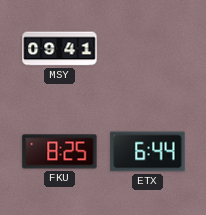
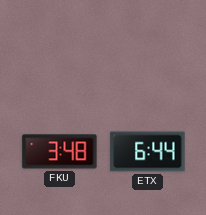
MSY: 09:41 -> none (60, 49)
FKU: 8:25 -> 3:48 (60, 152)
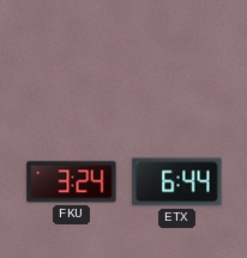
FKU: 3:48 -> 3:24 (72, 182)
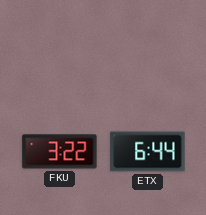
FKU: 3:24 -> 3:22 (60, 152)
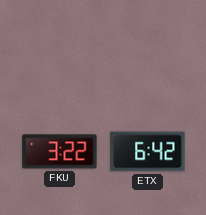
ETX: 6:44 -> 6:42 (148, 152)
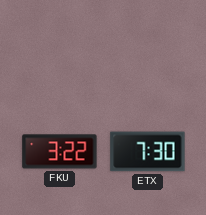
ETX: 6:42 -> 7:30 (148, 152)
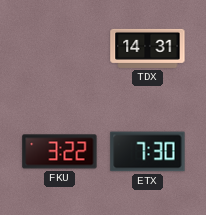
TDX: none -> 14:31 (148, 48)
